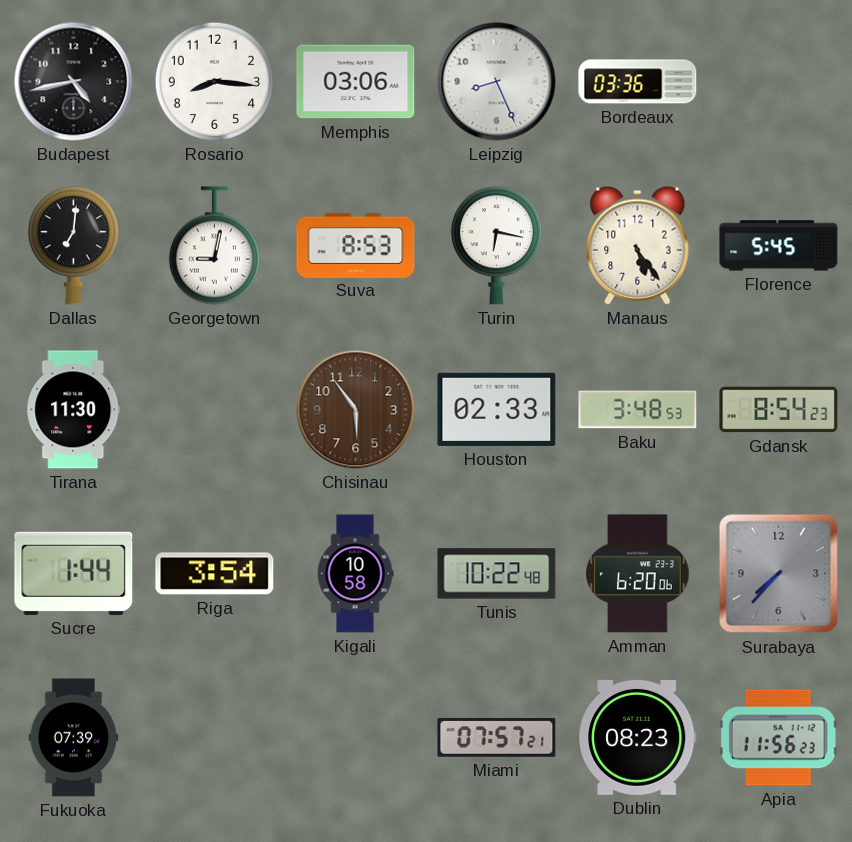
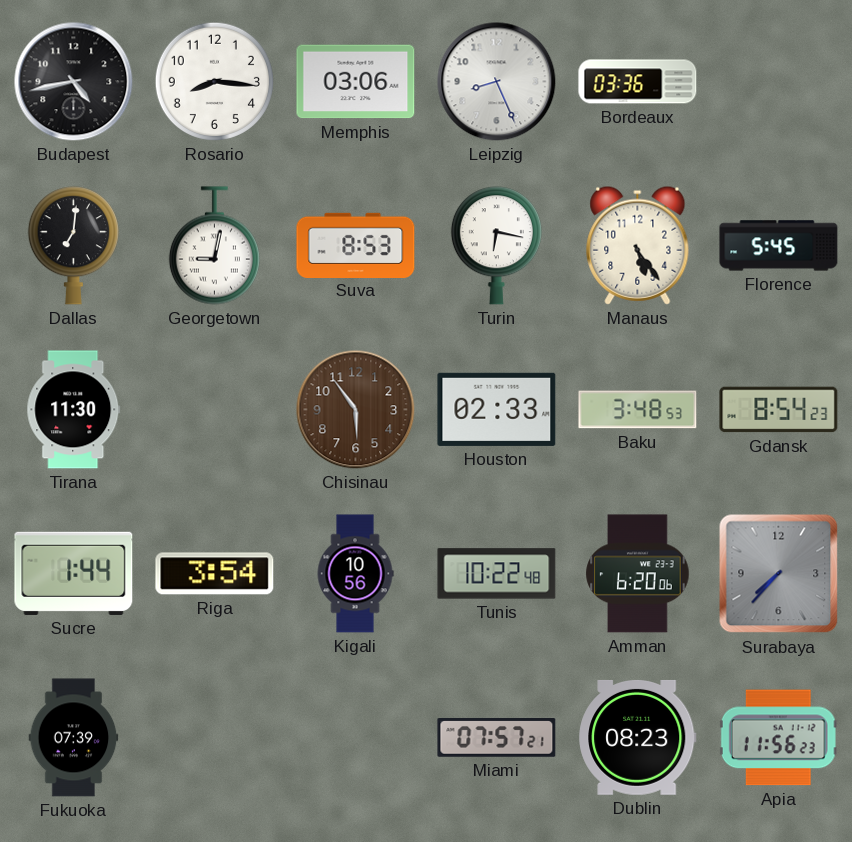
Kigali: 10:58 -> 10:56 (355, 574)
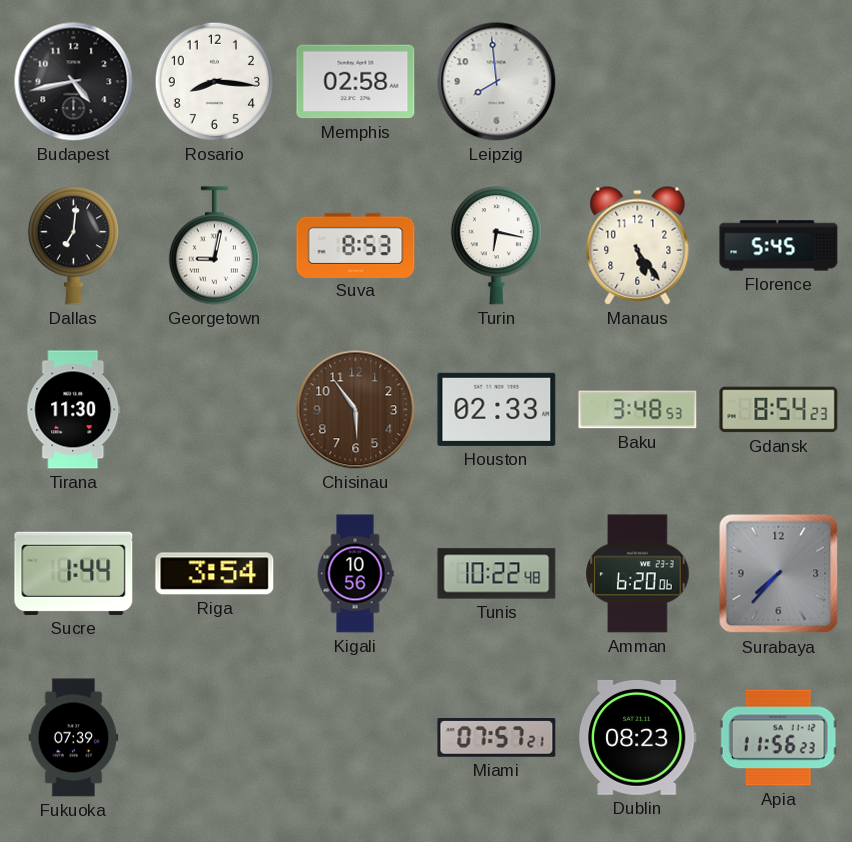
Memphis: 03:06 -> 02:58 (356, 82)
Leipzig: 8:26 -> 7:59 (497, 82)
Bordeaux: 03:36 -> none (638, 82)
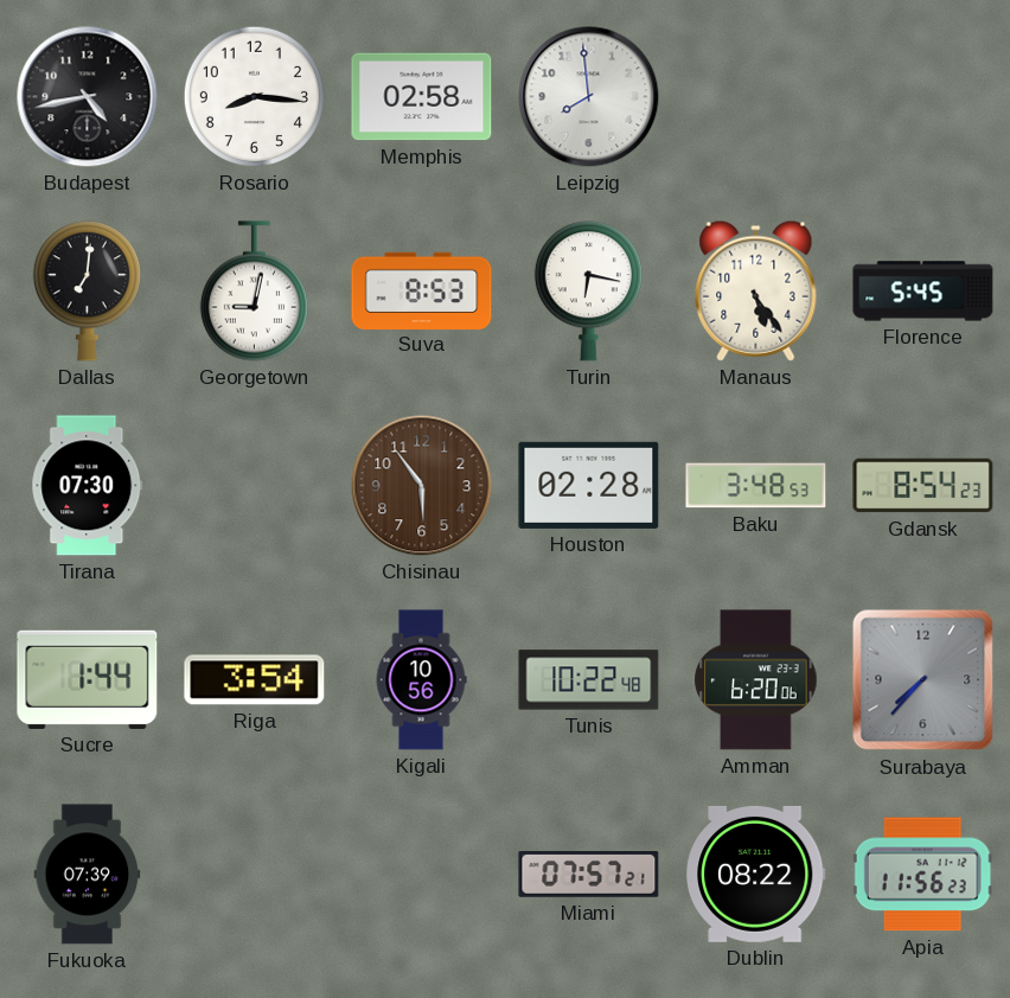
Tirana: 11:30 -> 07:30 (88, 486)
Houston: 02:33 -> 02:28 (589, 485)
Dublin: 08:23 -> 08:22 (756, 874)
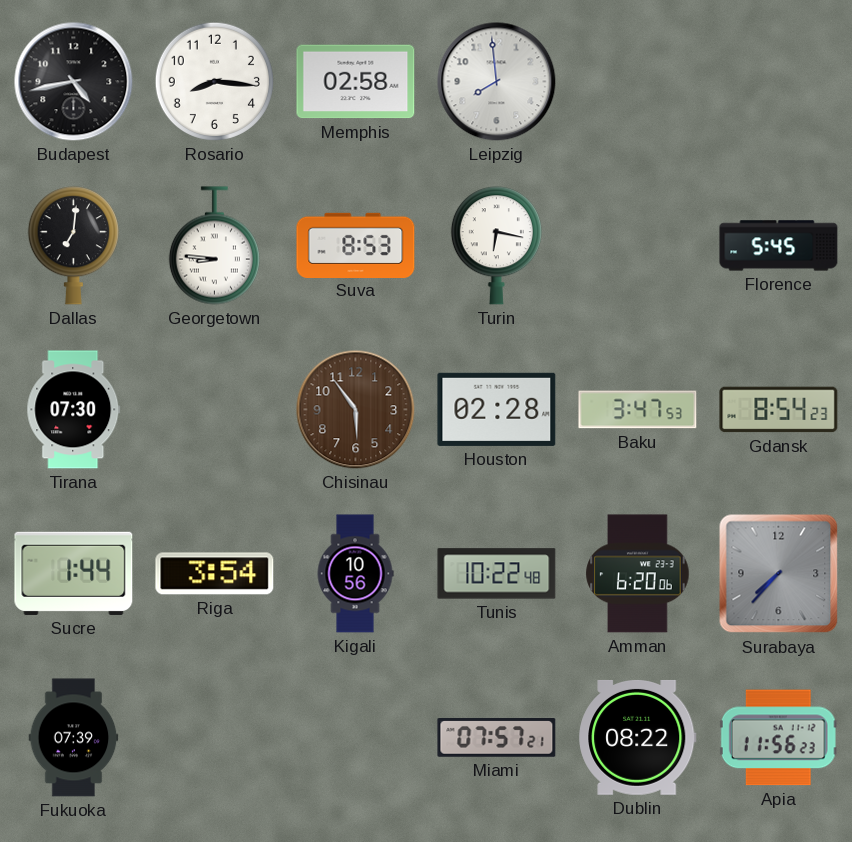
Georgetown: 9:02 -> 8:46 (214, 246)
Manaus: 5:24 -> none (756, 290)
Baku: 3:48 -> 3:47 (638, 410)
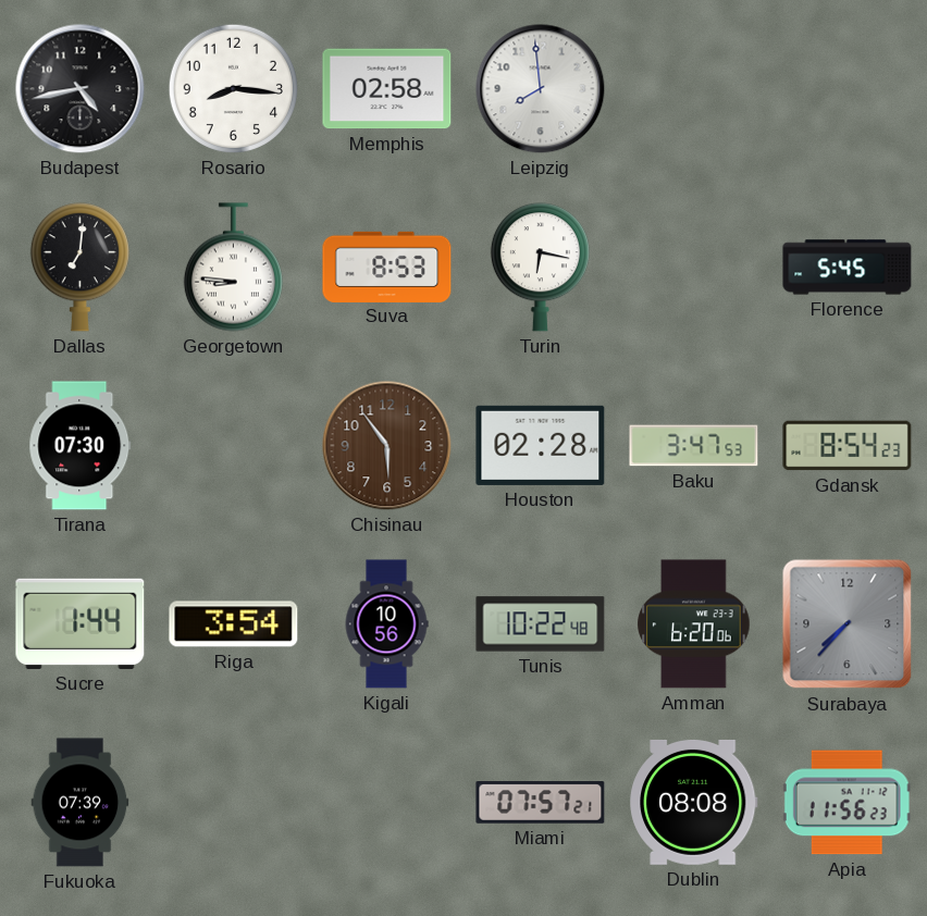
Dublin: 08:22 -> 08:08 (694, 802)
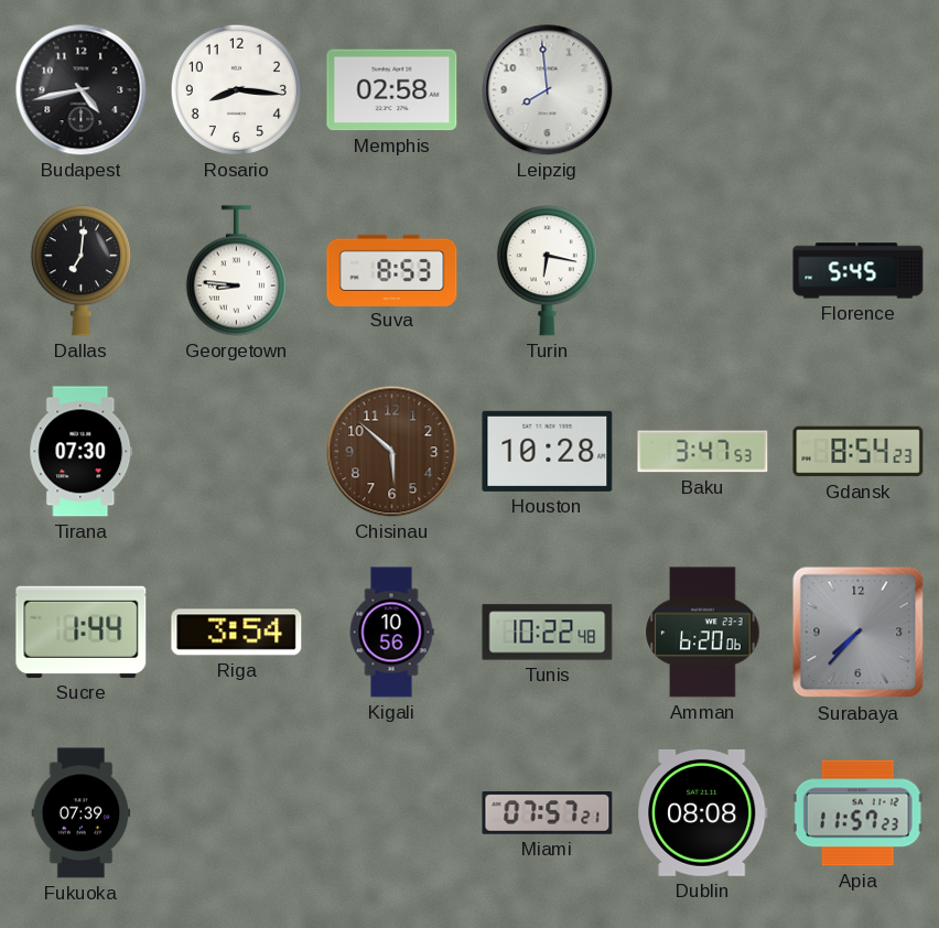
Chisinau: 5:54 -> 5:52 (392, 452)
Houston: 02:28 -> 10:28 (548, 451)
Apia: 11:56 -> 11:57 (857, 813)
